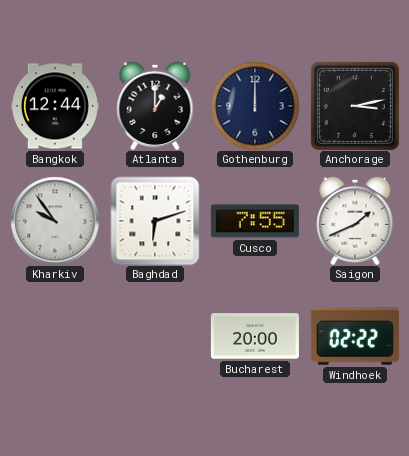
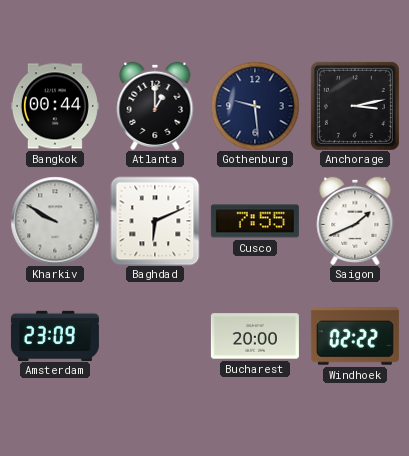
Bangkok: 12:44 -> 00:44 (55, 106)
Gothenburg: 12:00 -> 9:29 (255, 106)
Kharkiv: 9:54 -> 9:50 (55, 221)
Baghdad: 6:12 -> 6:11 (155, 221)
Amsterdam: none -> 23:09 (55, 335)
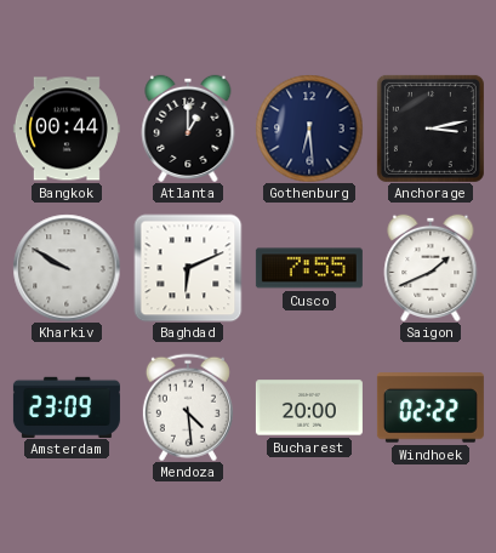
Gothenburg: 9:29 -> 6:29 (309, 129)
Mendoza: none -> 4:29 (188, 407)
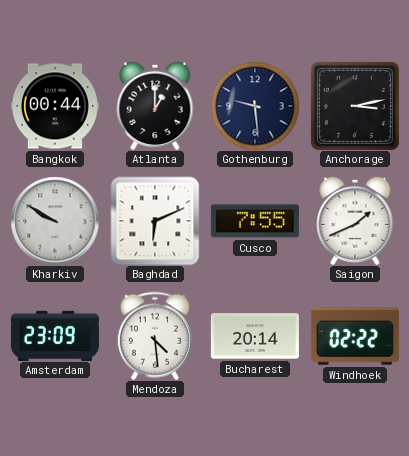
Gothenburg: 6:29 -> 9:29 (255, 106)
Bucharest: 20:00 -> 20:14 (255, 336)
